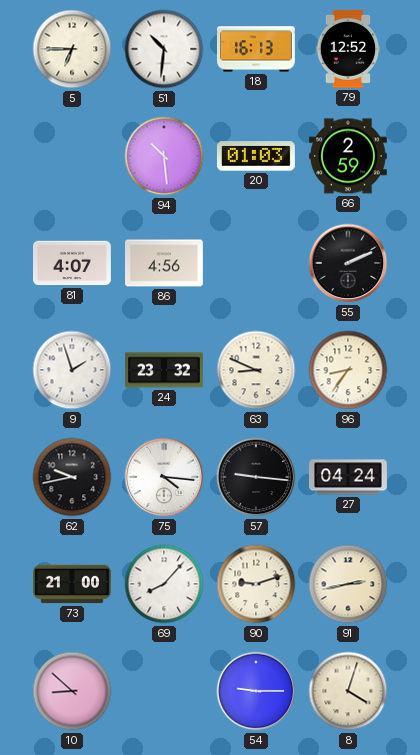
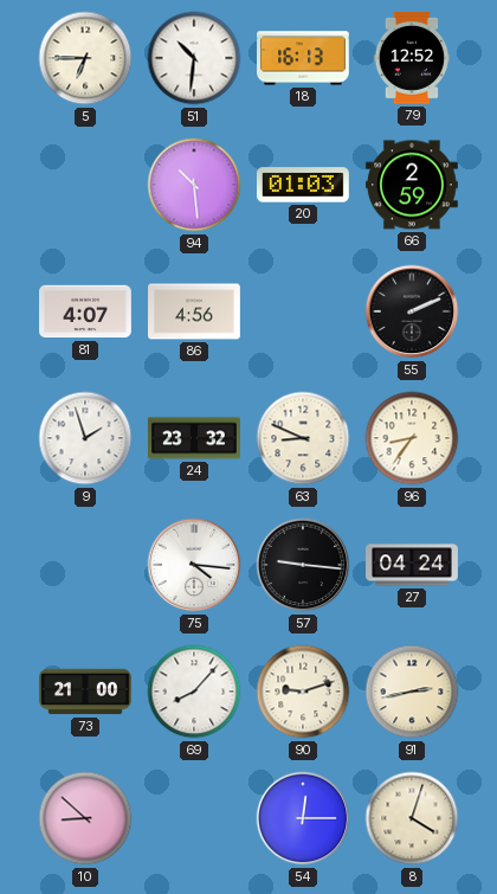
62: 9:43 -> none (72, 477)
54: 9:15 -> 12:15 (303, 818)
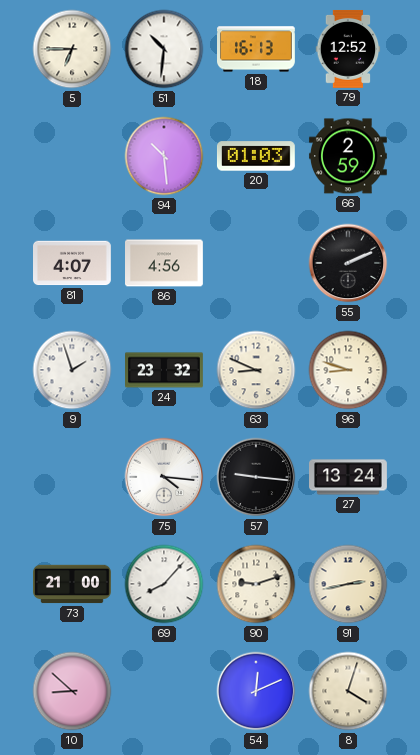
96: 8:36 -> 8:48 (348, 370)
27: 04:24 -> 13:24 (349, 477)
54: 12:15 -> 12:11 (256, 691)
